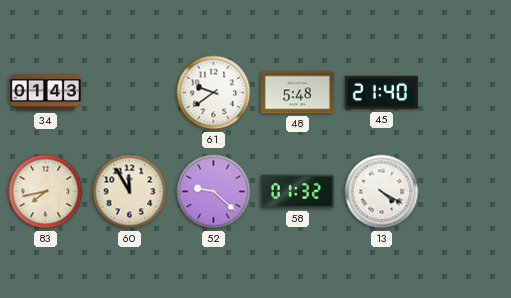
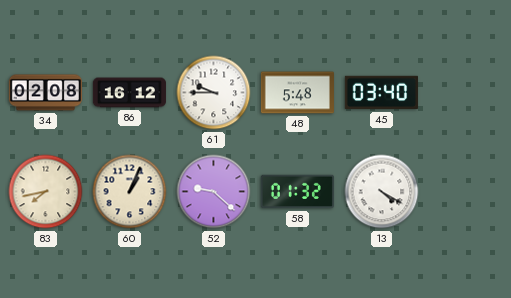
34: 01:43 -> 02:08 (45, 93)
86: none -> 16:12 (129, 93)
61: 9:39 -> 9:45 (214, 93)
45: 21:40 -> 03:40 (381, 93)
60: 11:55 -> 1:04 (130, 192)
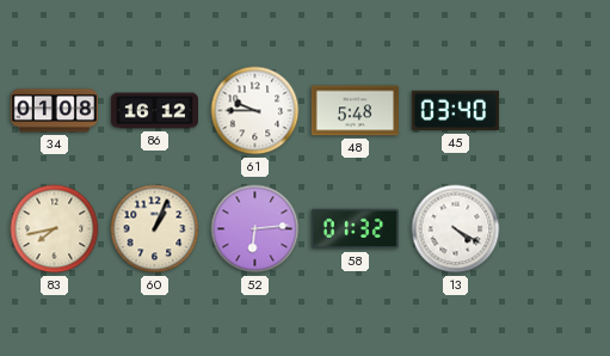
34: 02:08 -> 01:08 (54, 111)
52: 9:22 -> 6:14 (255, 229)
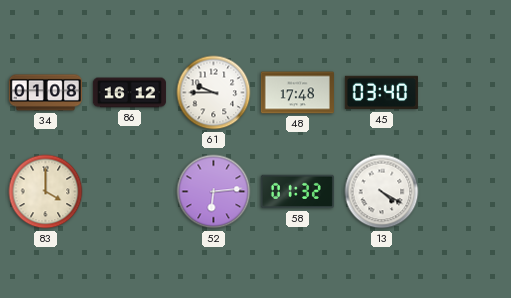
48: 5:48 -> 17:48 (297, 93)
83: 7:43 -> 4:00 (46, 192)
60: 1:04 -> none (155, 229)
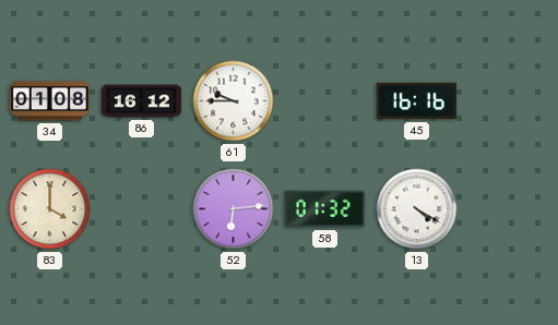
48: 17:48 -> none (297, 93)
45: 03:40 -> 16:16 (416, 101)
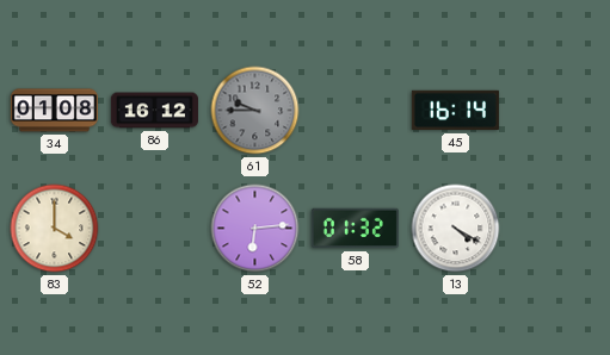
61 dial: white -> grey (255, 111)
45: 16:16 -> 16:14 (455, 111)
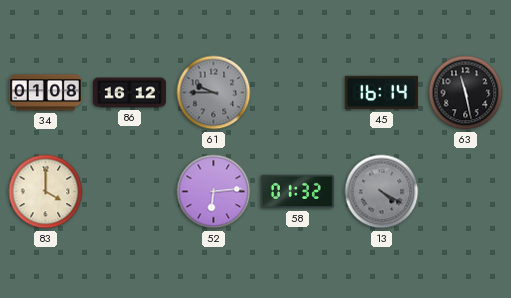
63: none -> 11:28 (466, 93)
13 dial: white -> grey (382, 192)
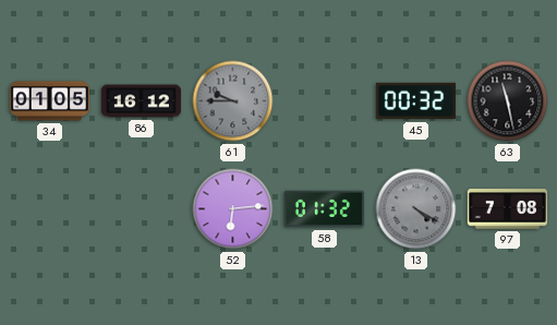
34: 01:08 -> 01:05 (49, 101)
45: 16:14 -> 00:32 (415, 101)
83: 4:00 -> none (46, 192)
97: none -> 7:08 (507, 209)
